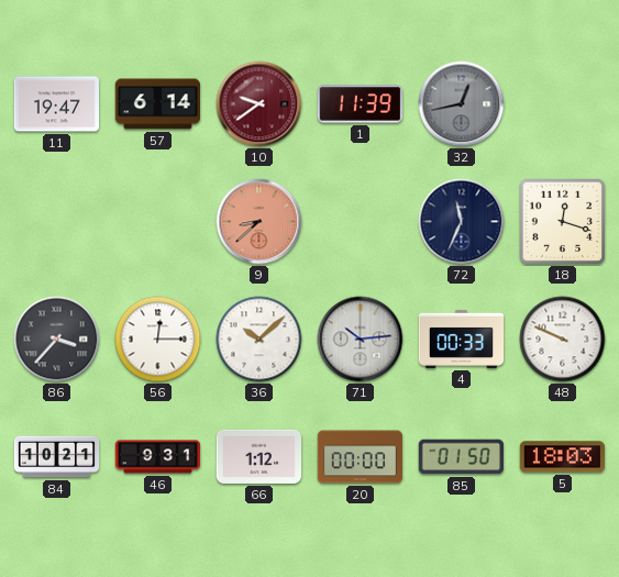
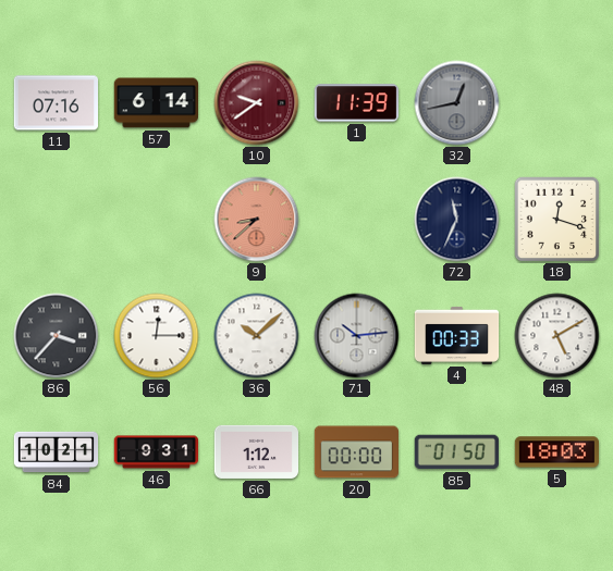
11: 19:47 -> 07:16 (56, 103)
48: 9:49 -> 5:10 (557, 336)
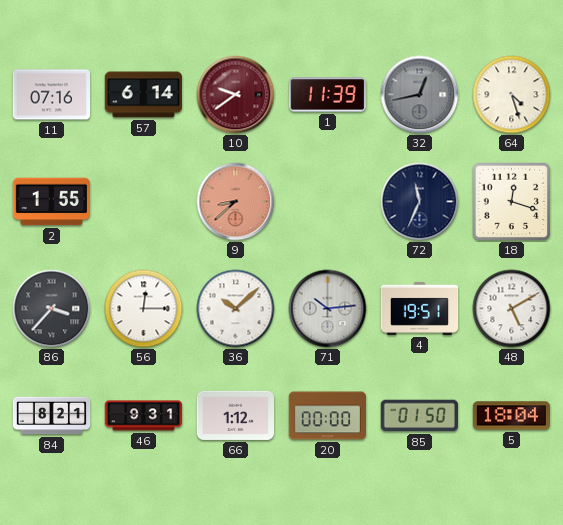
64: none -> 4:27 (512, 95)
2: none -> 1:55 (51, 202)
4: 00:33 -> 19:51 (420, 308)
84: 10:21 -> 8:21 (52, 416)
5: 18:03 -> 18:04 (511, 416)
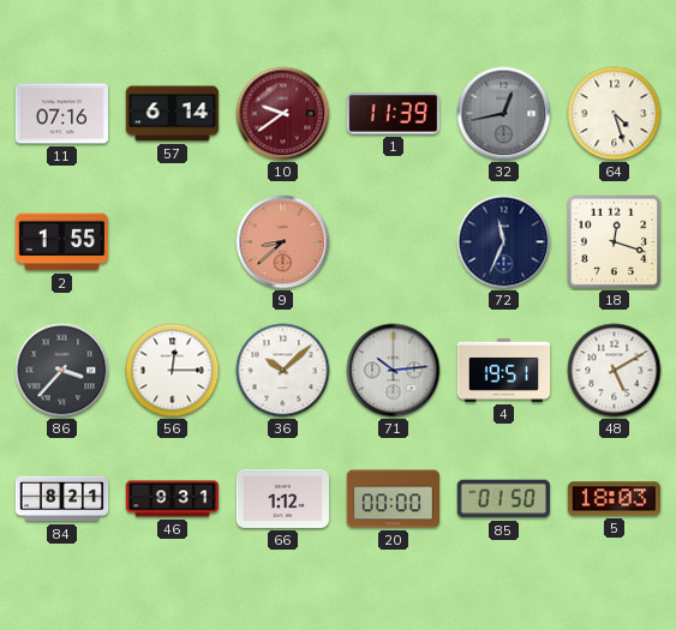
5: 18:04 -> 18:03 (614, 499)
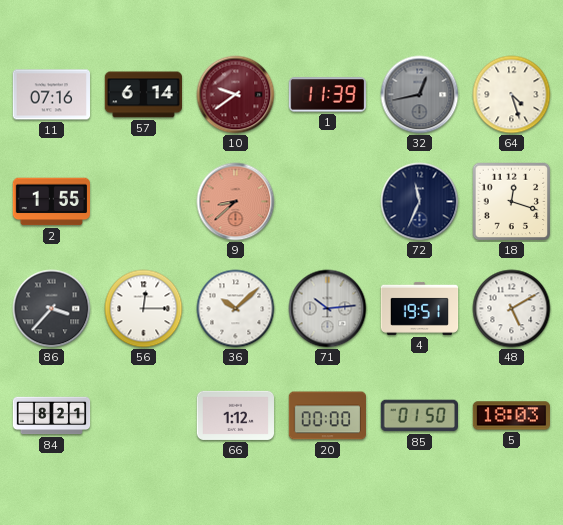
46: 9:31 -> none (173, 499)
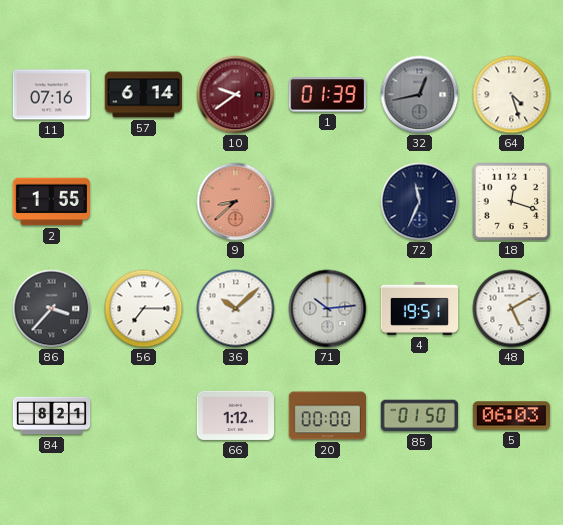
1: 11:39 -> 01:39 (327, 95)
56: 12:15 -> 7:15 (144, 309)
5: 18:03 -> 06:03 (511, 416)
